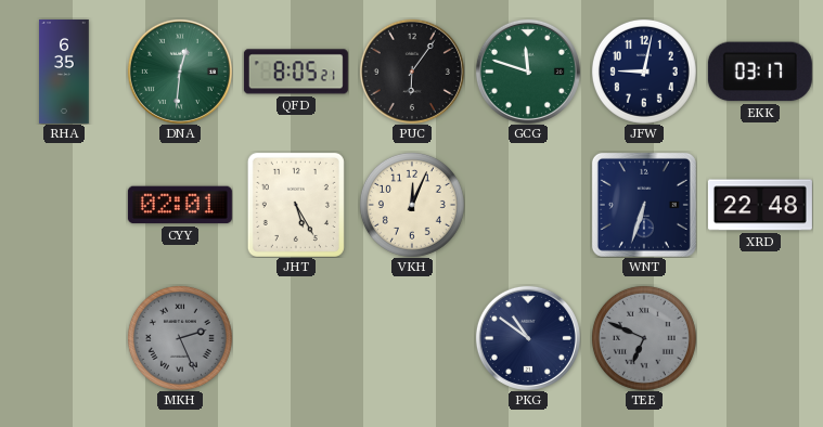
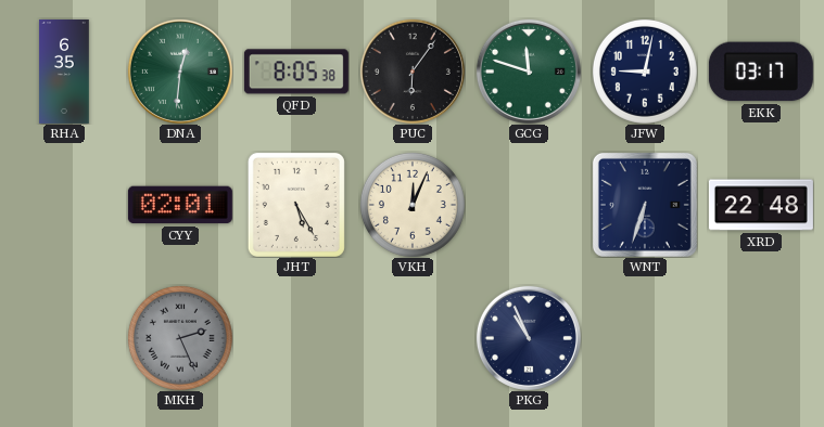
QFD: 8:05:21 -> 8:05:38 (296, 72)
PKG: 10:51 -> 10:56 (529, 338)
TEE: 6:49 -> none (644, 338)
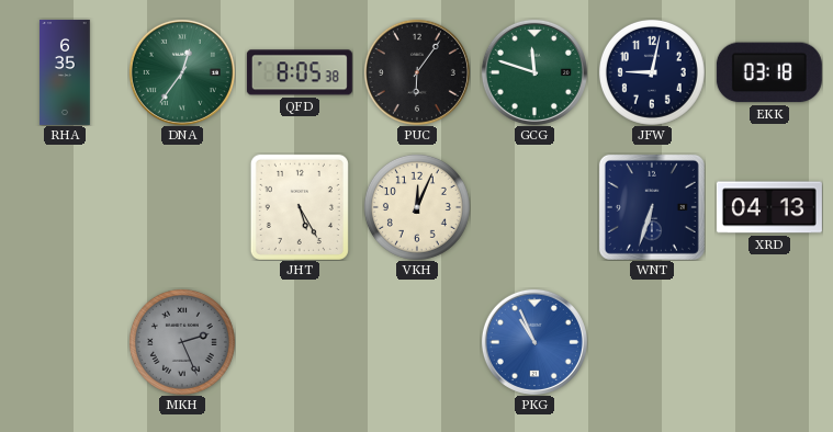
DNA: 12:31 -> 12:36 (182, 72)
EKK: 03:17 -> 03:18 (769, 72)
CYY: 02:01 -> none (180, 205)
XRD: 22:48 -> 04:13 (769, 207)
PKG dial: navy -> blue (534, 342)
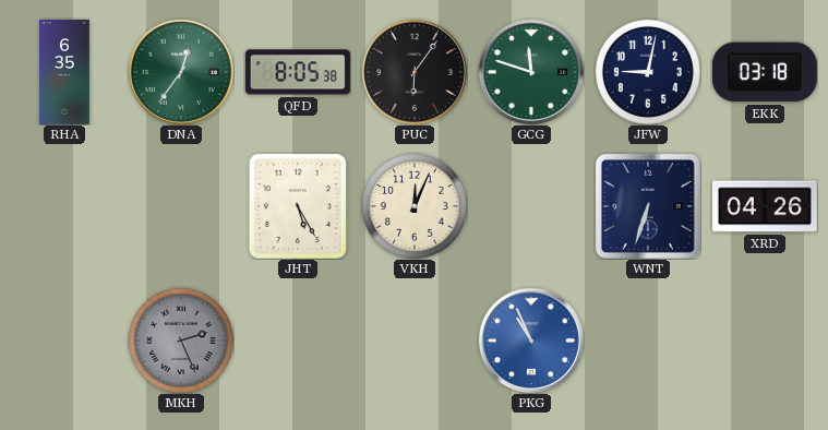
XRD: 04:13 -> 04:26 (765, 206)
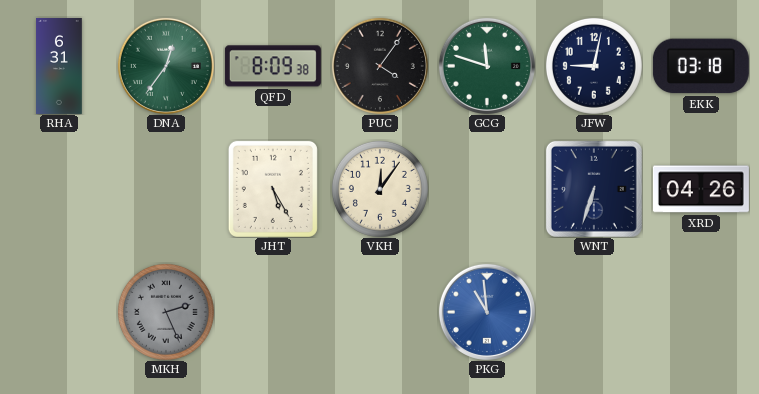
RHA: 6:35 -> 6:31 (59, 66)
QFD: 8:05 -> 8:09 (273, 66)
PUC: 6:06 -> 4:06 (380, 66)
VKH: 12:04 -> 12:06 (380, 189)
PKG: 10:56 -> 10:59 (487, 312)
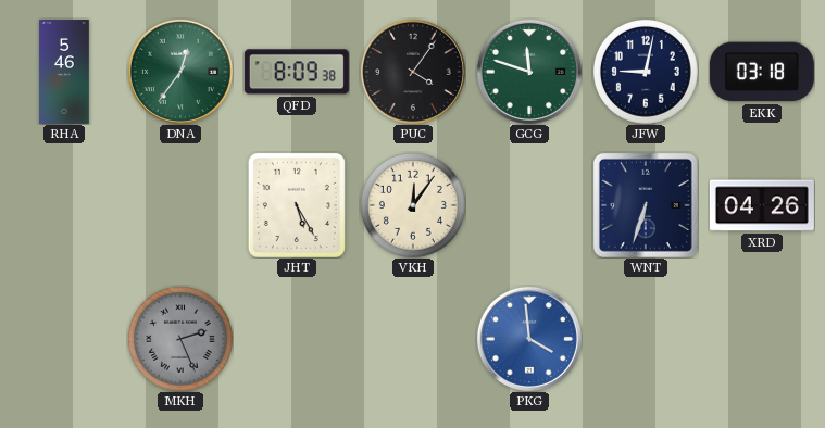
RHA: 6:31 -> 5:46 (64, 72)
PKG: 10:59 -> 3:59 (529, 339)
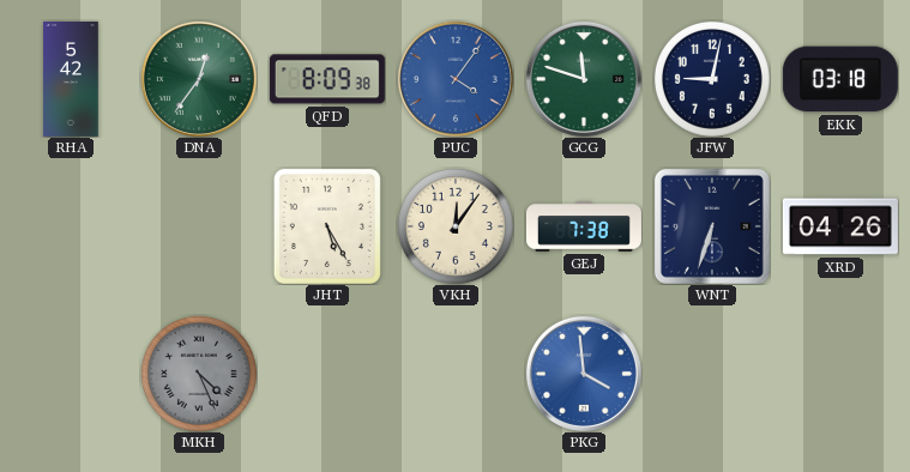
RHA: 5:46 -> 5:42 (71, 79)
PUC dial: black -> blue (456, 79)
GEJ: none -> 7:38 (584, 226)
MKH: 2:26 -> 4:26 (199, 374)
